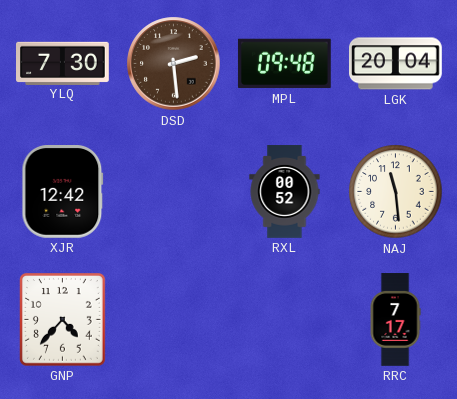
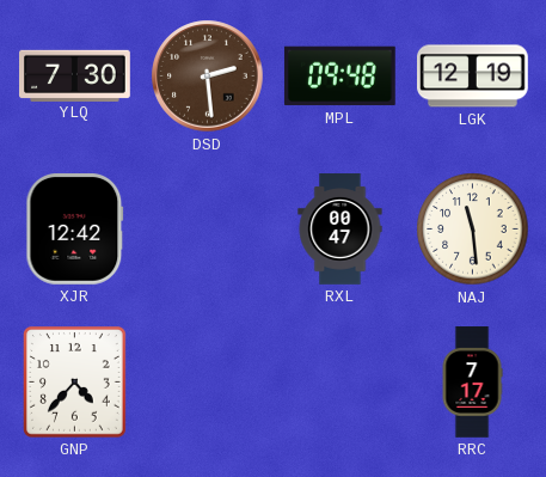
LGK: 20:04 -> 12:19 (473, 77)
RXL: 00:52 -> 00:47 (341, 230)
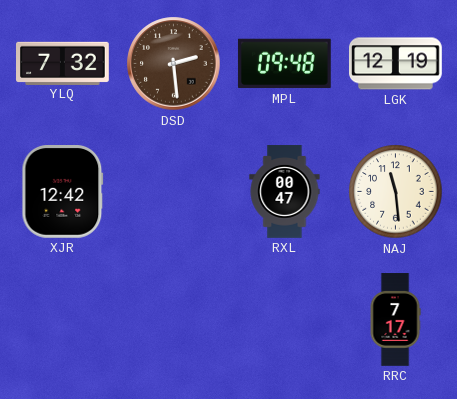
YLQ: 7:30 -> 7:32 (63, 63)
GNP: 4:37 -> none (75, 383)
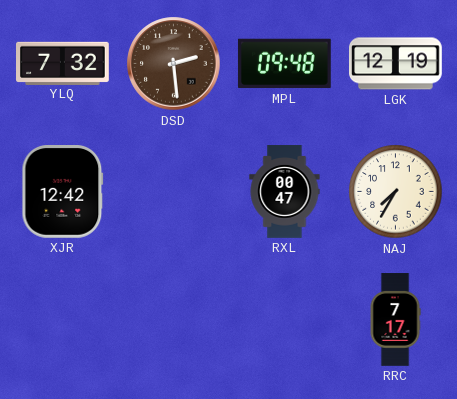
NAJ: 11:29 -> 7:35 (396, 192)
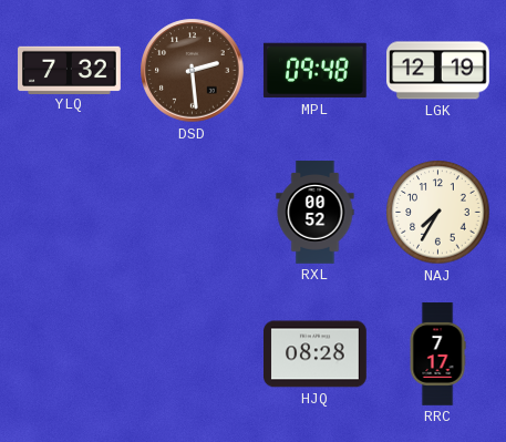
XJR: 12:42 -> none (63, 192)
RXL: 00:47 -> 00:52 (316, 213)
HJQ: none -> 08:28 (316, 354)
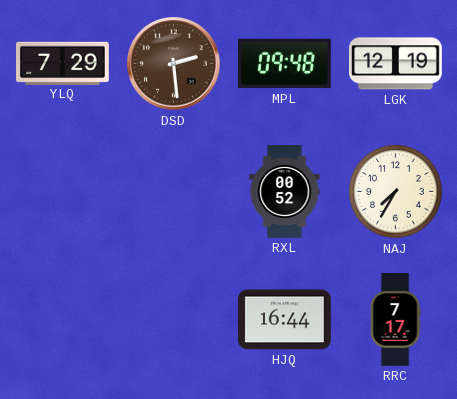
YLQ: 7:32 -> 7:29 (63, 63)
HJQ: 08:28 -> 16:44 (285, 320)
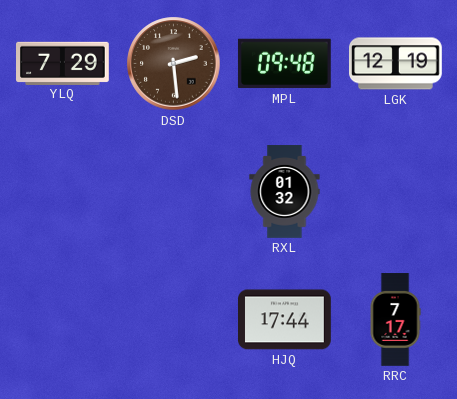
RXL: 00:52 -> 01:32 (285, 192)
NAJ: 7:35 -> none (396, 192)
HJQ: 16:44 -> 17:44 (285, 320)
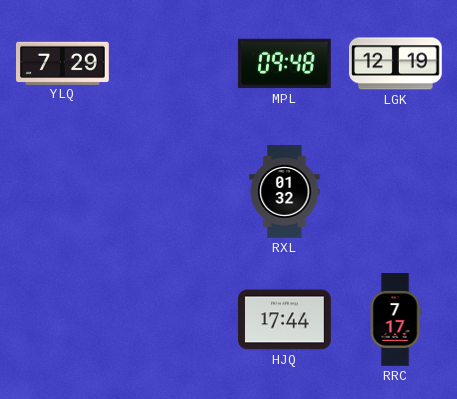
DSD: 2:29 -> none (174, 64)
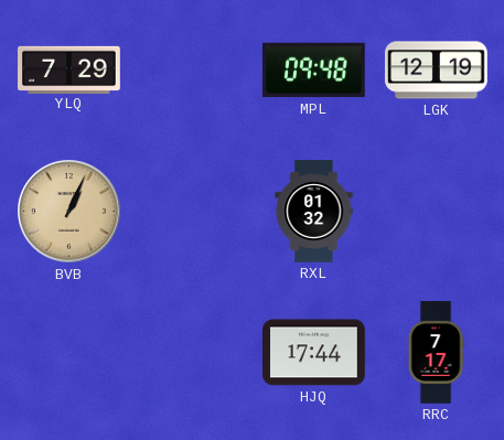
BVB: none -> 1:04 (69, 212)
